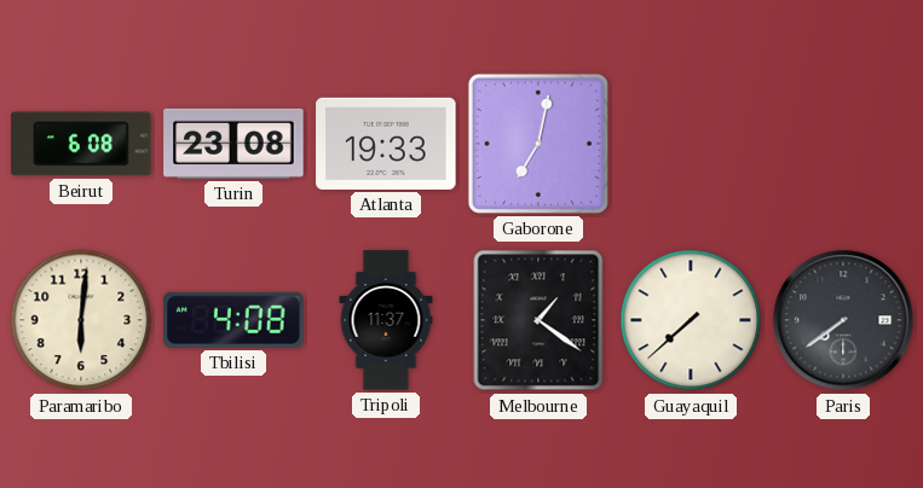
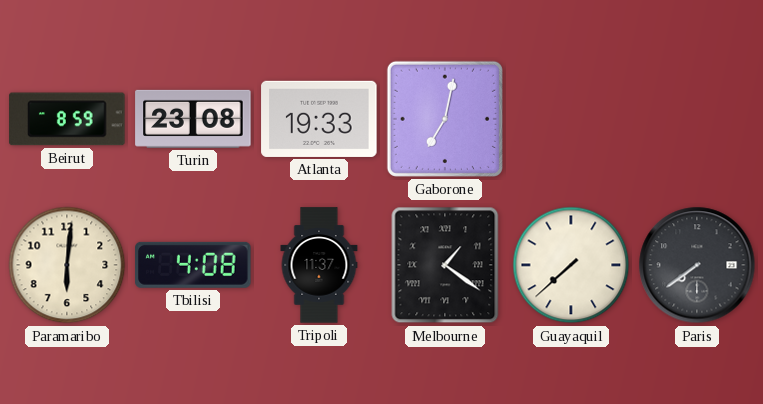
Beirut: 6:08 -> 8:59 (67, 119)
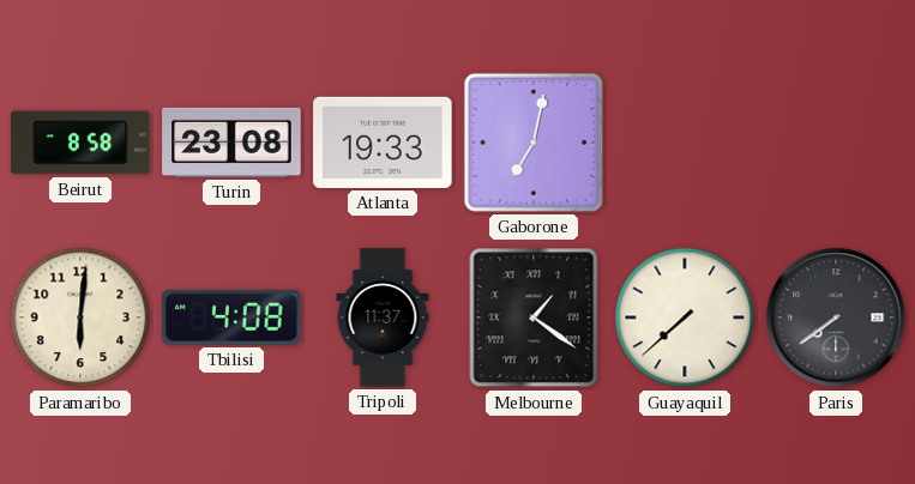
Beirut: 8:59 -> 8:58 (80, 143)
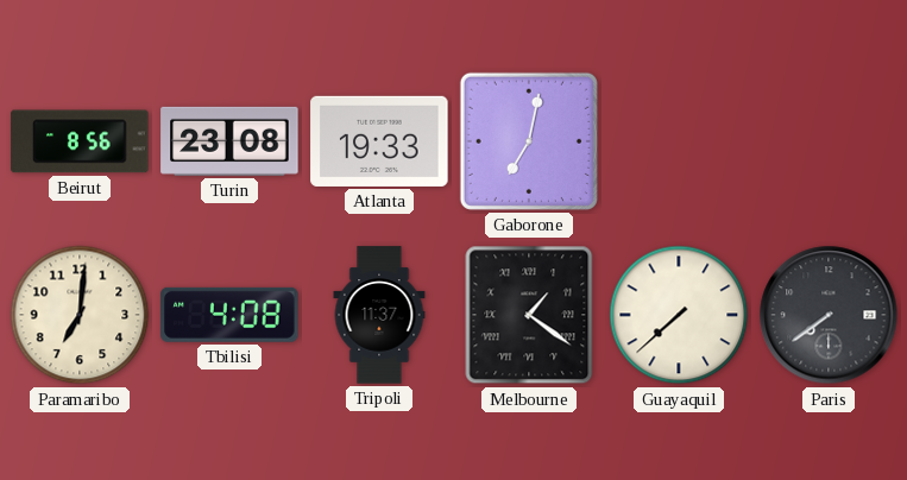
Beirut: 8:58 -> 8:56 (80, 141)
Paramaribo: 6:01 -> 7:01 (80, 315)
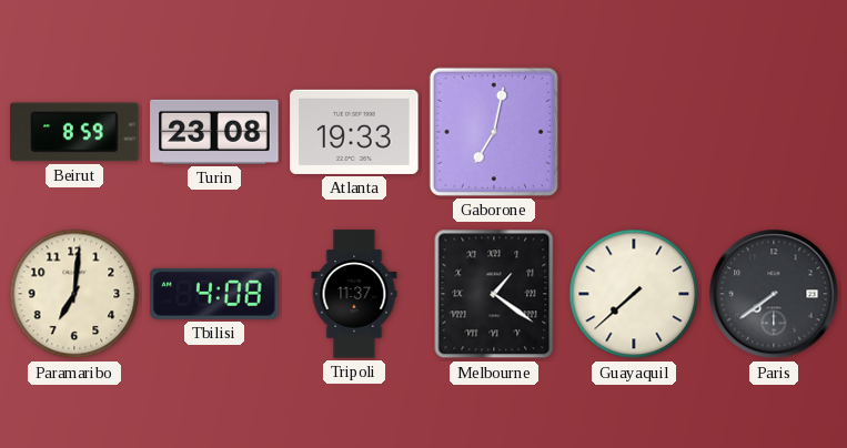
Beirut: 8:56 -> 8:59 (74, 132)
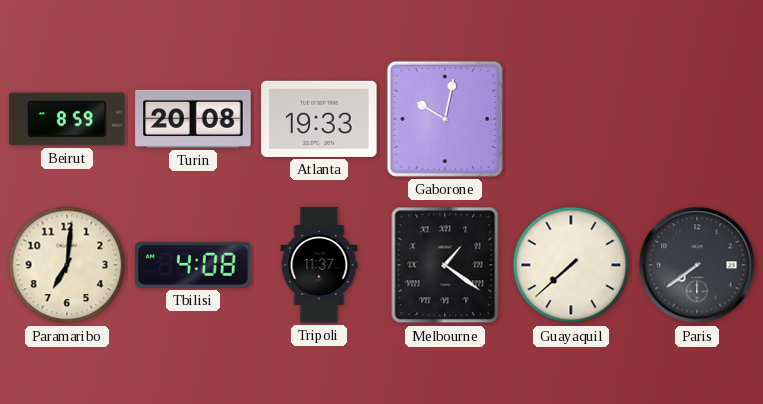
Turin: 23:08 -> 20:08 (193, 119)
Gaborone: 7:02 -> 10:02 (445, 119)
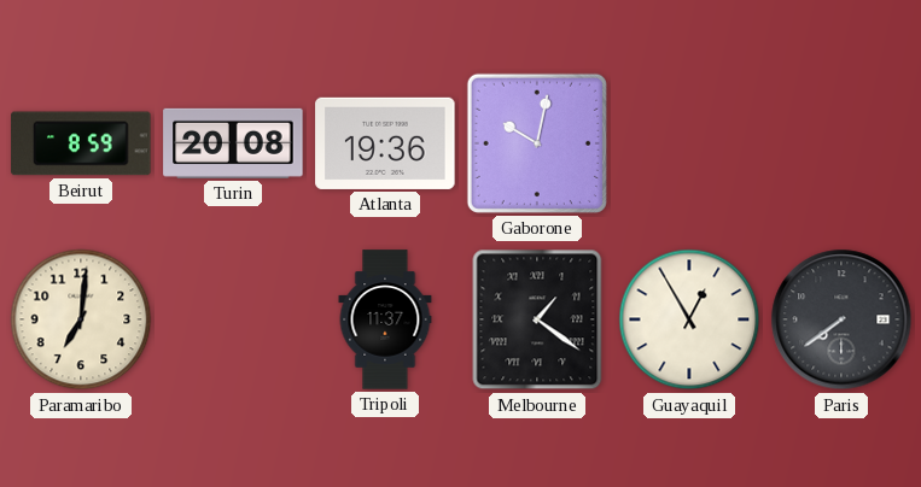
Atlanta: 19:33 -> 19:36 (385, 143)
Tbilisi: 4:08 -> none (193, 265)
Guayaquil: 7:38 -> 12:55 (689, 319)
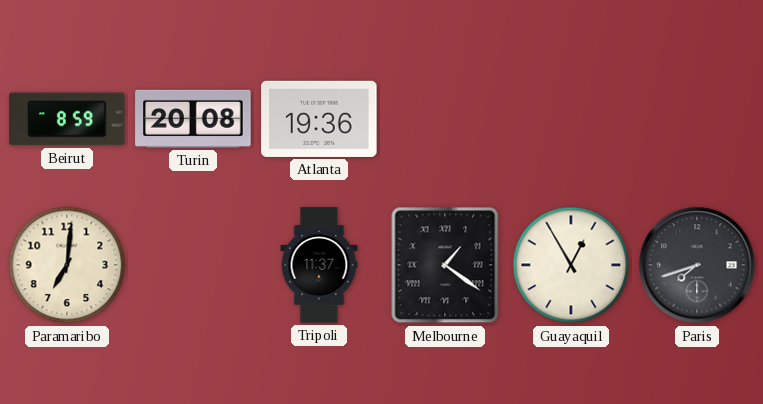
Gaborone: 10:02 -> none (537, 143)
Paris: 7:39 -> 7:42 (697, 265)
